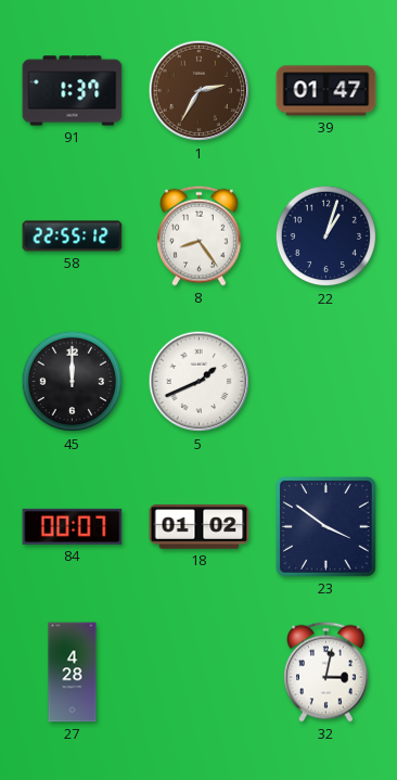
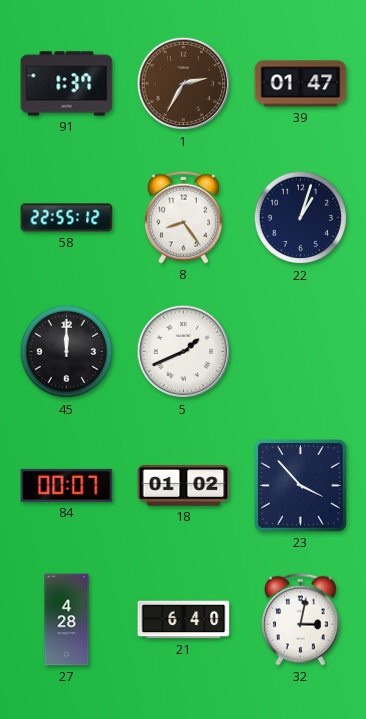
23: 3:51 -> 3:53 (301, 486)
21: none -> 6:40 (184, 620)
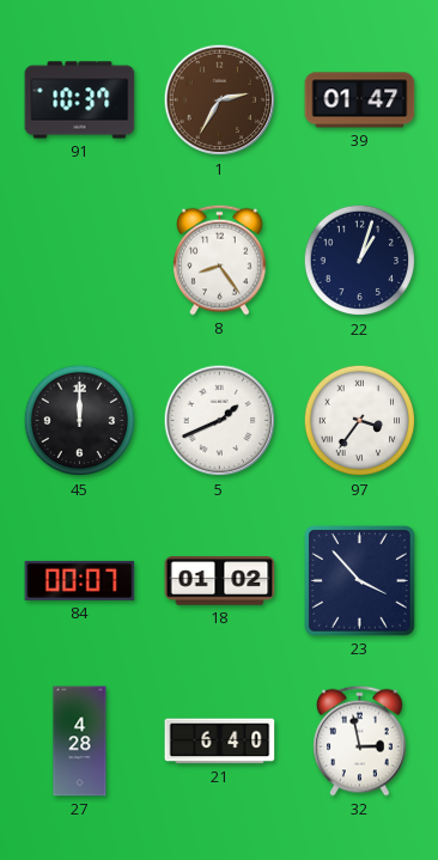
91: 1:37 -> 10:37 (80, 100)
58: 22:55 -> none (67, 218)
97: none -> 3:36 (360, 421)
32: 3:02 -> 2:58 (360, 740)
